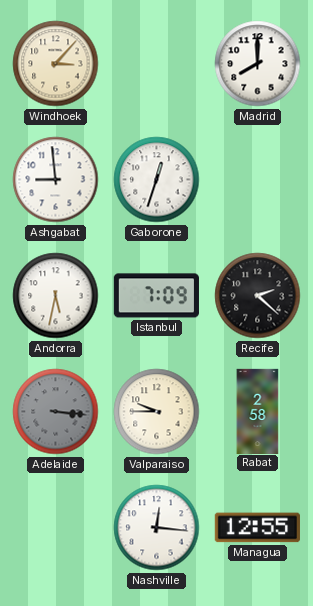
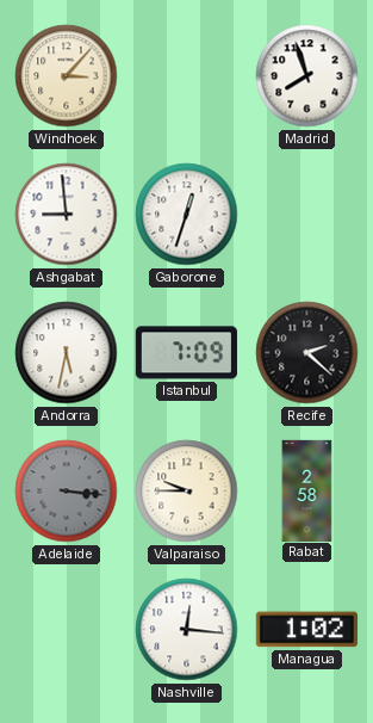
Madrid: 8:00 -> 7:57 (307, 76)
Managua: 12:55 -> 1:02 (306, 630)
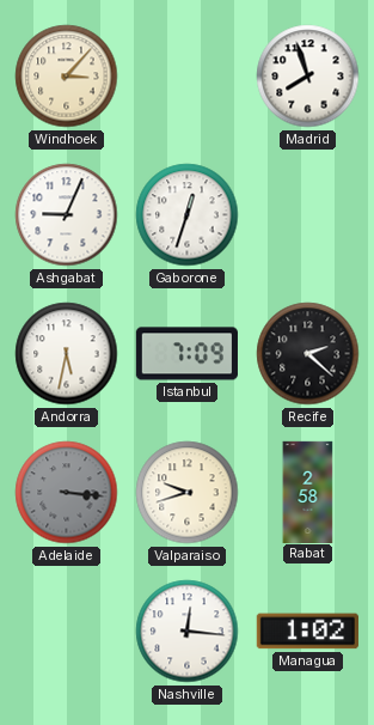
Ashgabat: 8:59 -> 9:04 (67, 215)
Valparaiso: 9:45 -> 9:42 (188, 493)
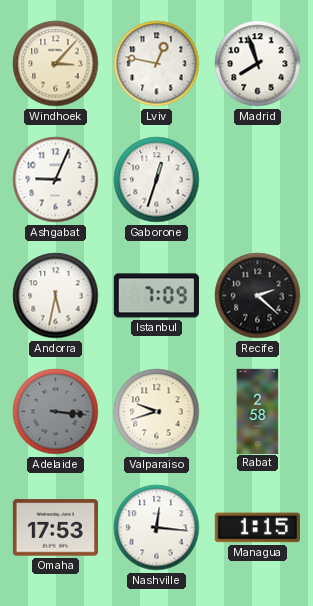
Lviv: none -> 12:47 (157, 64)
Omaha: none -> 17:53 (55, 528)
Managua: 1:02 -> 1:15 (257, 528)
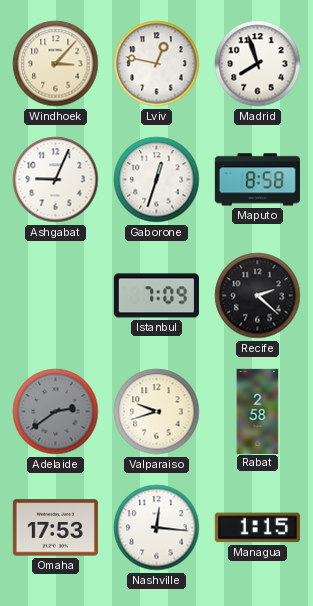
Maputo: none -> 8:58 (257, 180)
Andorra: 5:32 -> none (56, 296)
Adelaide: 3:16 -> 2:39 (56, 412)
